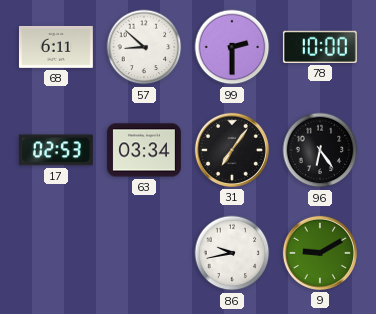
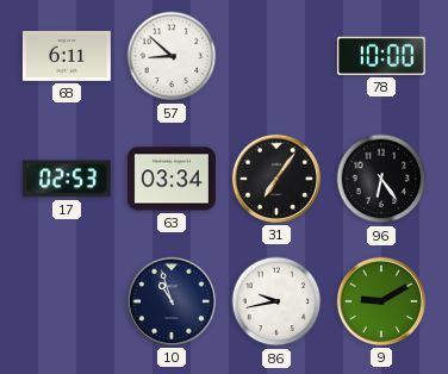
99: 2:30 -> none (232, 47)
10: none -> 10:57 (172, 301)
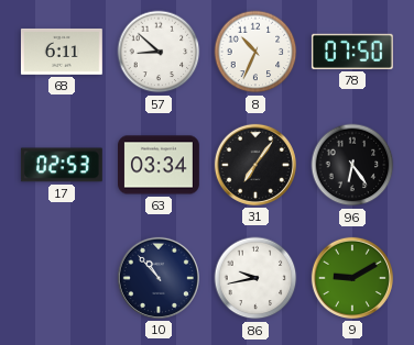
8: none -> 10:34 (255, 52)
78: 10:00 -> 07:50 (352, 52)
10: 10:57 -> 10:53 (159, 278)
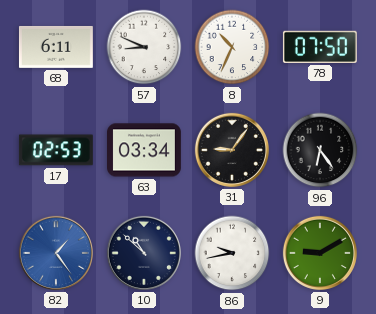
57: 8:52 -> 8:49 (144, 47)
31: 7:06 -> 9:06 (232, 150)
82: none -> 1:24 (56, 253)
10: 10:53 -> 10:52 (144, 253)
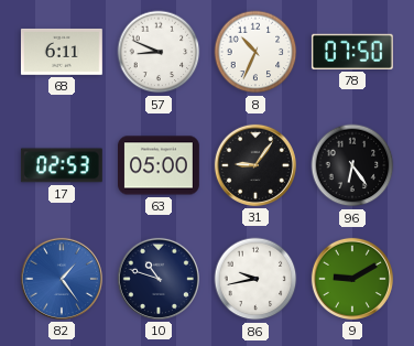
63: 03:34 -> 05:00 (160, 165)
10: 10:52 -> 10:48 (159, 279)
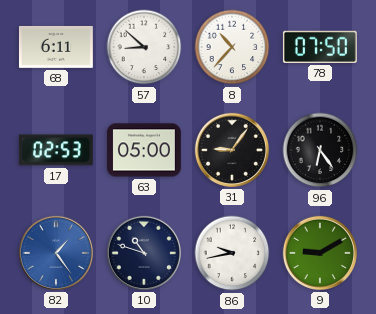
57: 8:49 -> 8:52 (144, 47)
8: 10:34 -> 10:37 (232, 47)
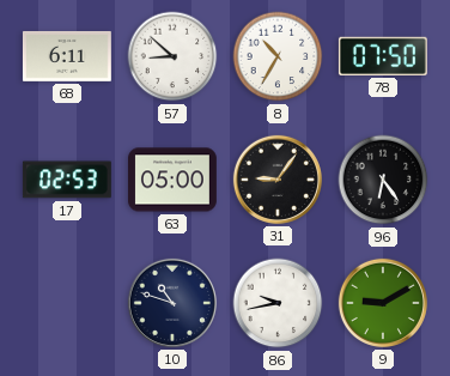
8: 10:37 -> 10:35 (278, 56)
82: 1:24 -> none (56, 253)
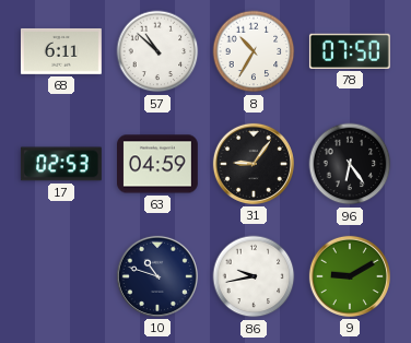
57: 8:52 -> 10:52 (157, 51)
63: 05:00 -> 04:59 (158, 164)
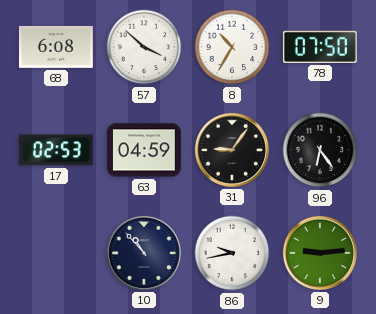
68: 6:11 -> 6:08 (56, 47)
57: 10:52 -> 3:52 (144, 47)
10: 10:48 -> 10:53 (144, 253)
9: 9:10 -> 9:14 (320, 253)
